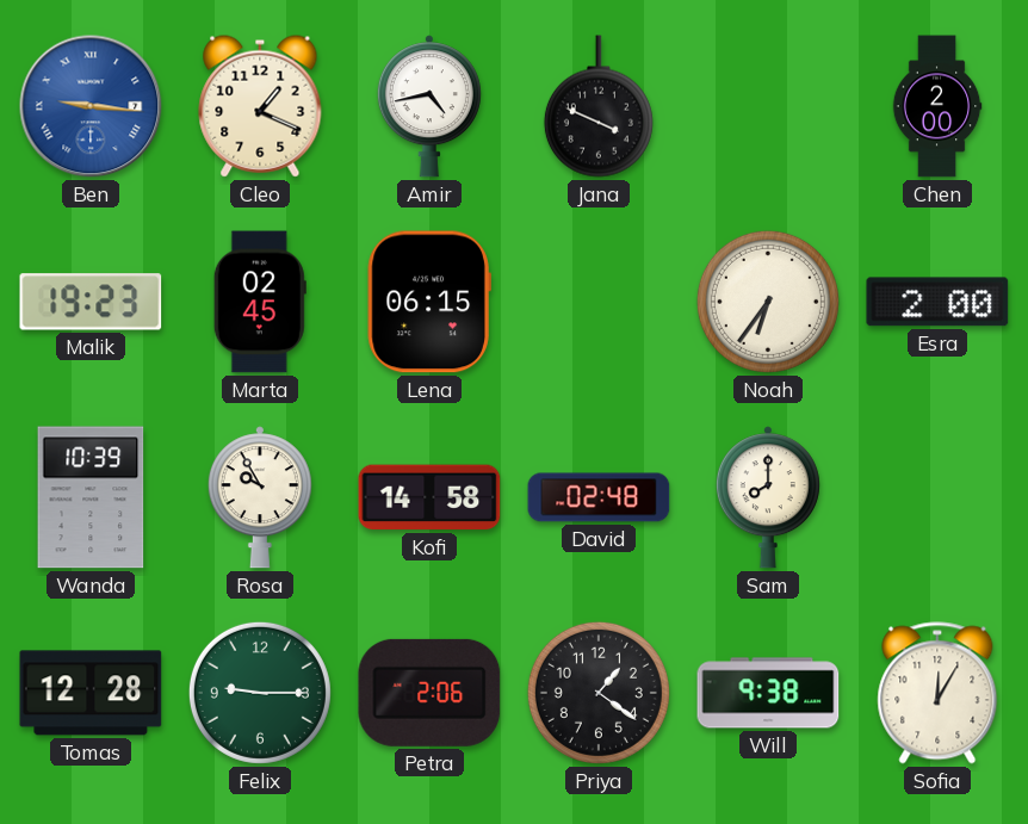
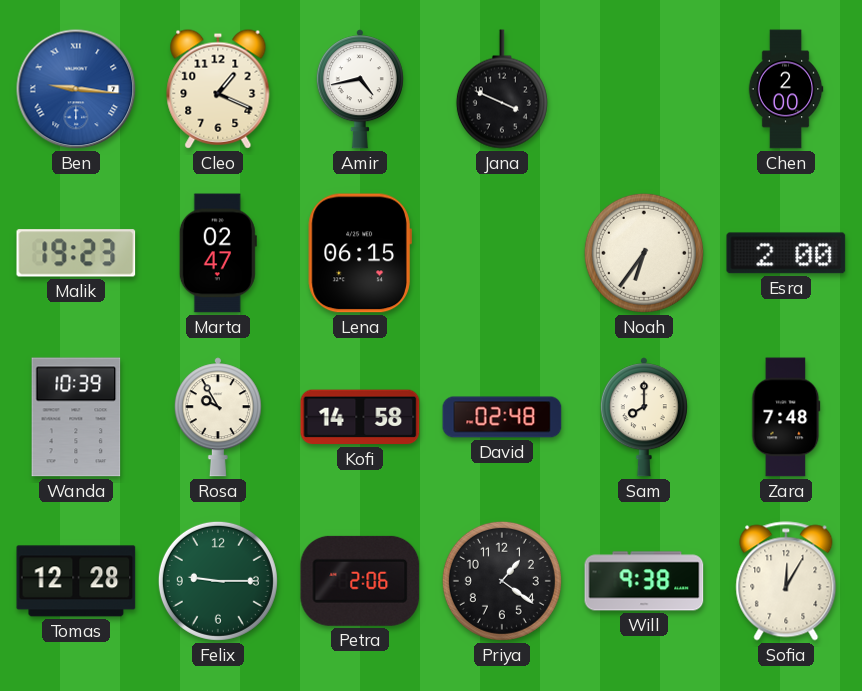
Marta: 02:45 -> 02:47 (218, 253)
Zara: none -> 7:48 (786, 417)
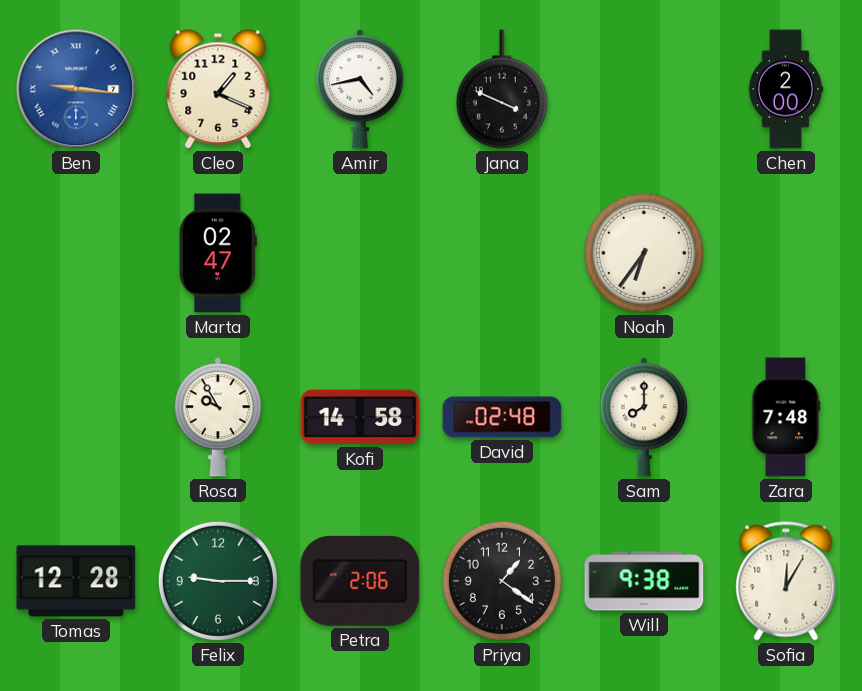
Malik: 19:23 -> none (76, 253)
Lena: 06:15 -> none (360, 253)
Esra: 2:00 -> none (786, 253)
Wanda: 10:39 -> none (76, 417)
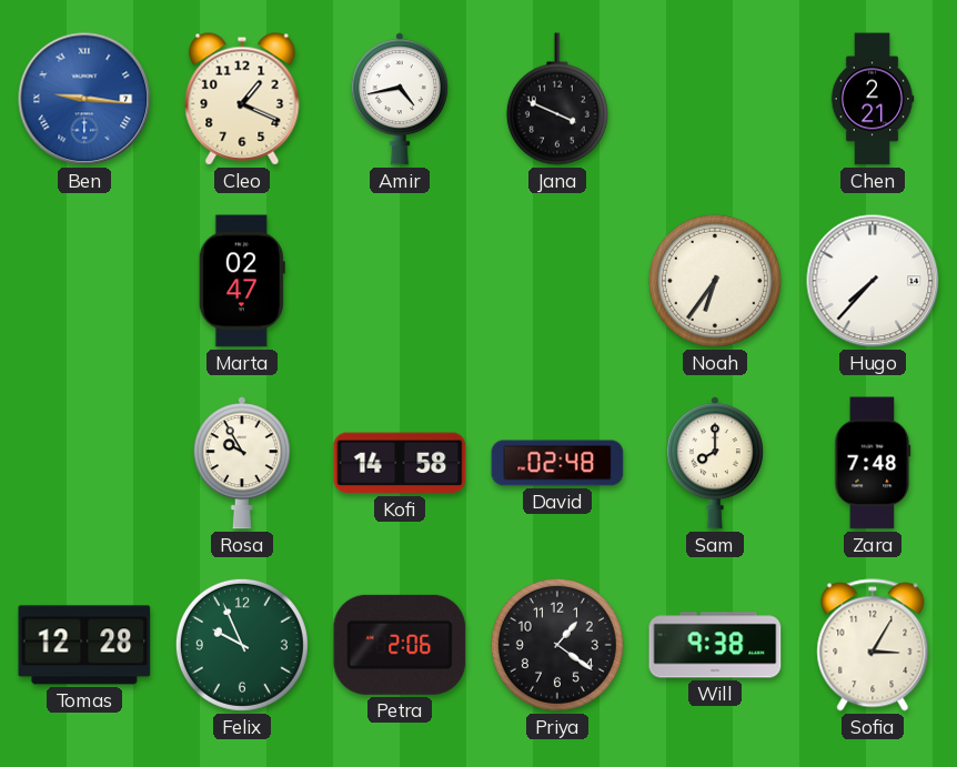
Chen: 2:00 -> 2:21 (873, 99)
Hugo: none -> 7:37 (873, 281)
Felix: 9:15 -> 9:56 (242, 645)
Sofia: 12:05 -> 3:05 (873, 645)
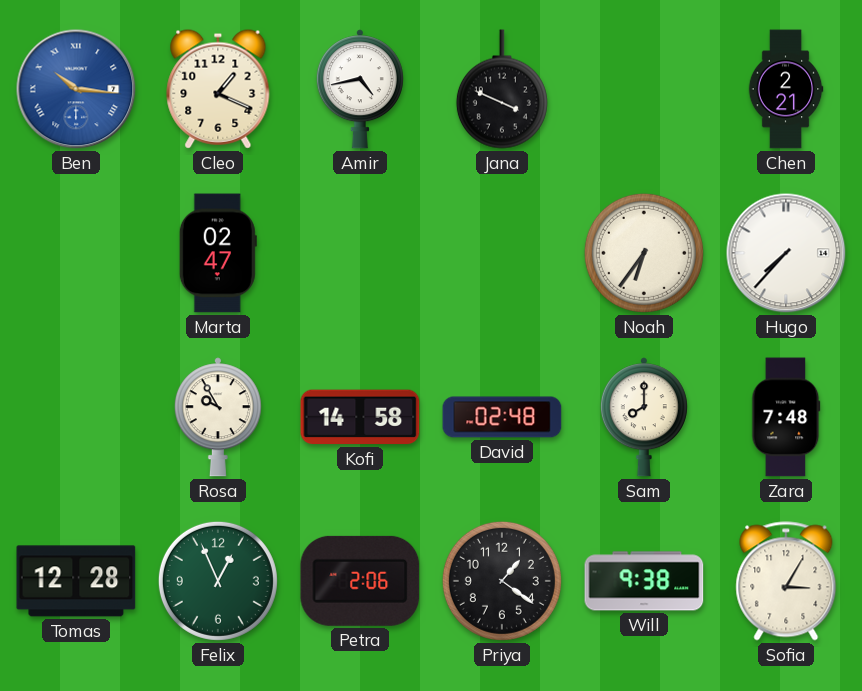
Ben: 9:16 -> 10:16 (76, 89)
Felix: 9:56 -> 12:56 (218, 581)
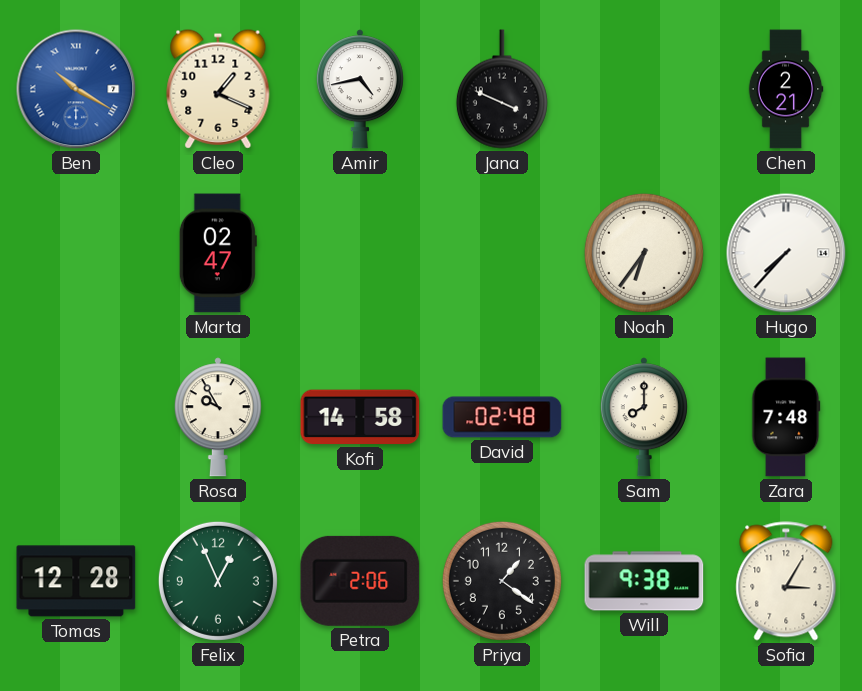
Ben: 10:16 -> 10:20 (76, 89)
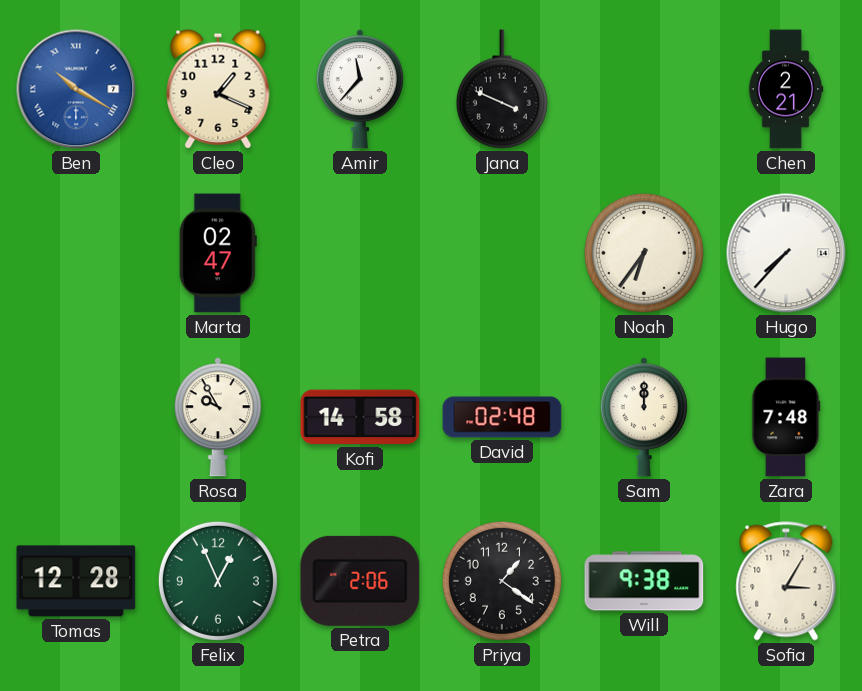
Amir: 4:43 -> 11:37 (360, 89)
Sam: 8:00 -> 12:00 (644, 417)
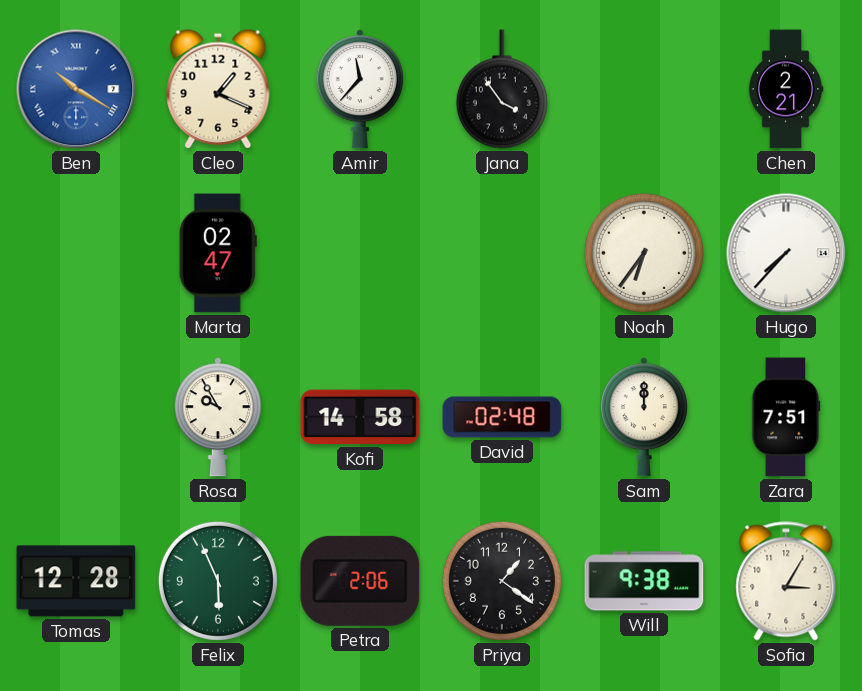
Jana: 3:49 -> 3:54 (502, 89)
Zara: 7:48 -> 7:51 (786, 417)
Felix: 12:56 -> 5:56 (218, 581)
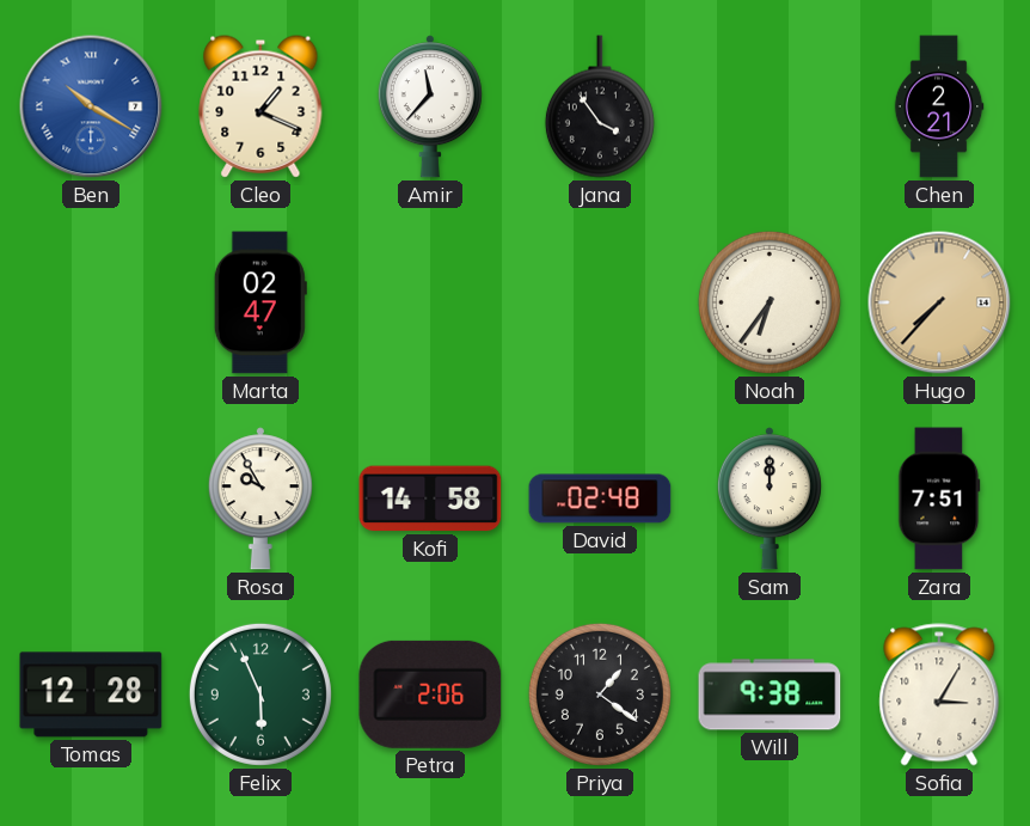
Hugo dial: white -> champagne (939, 302)
